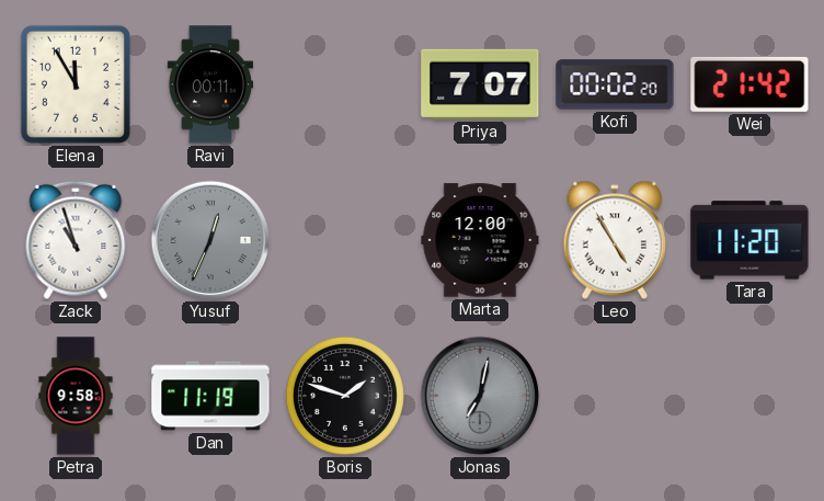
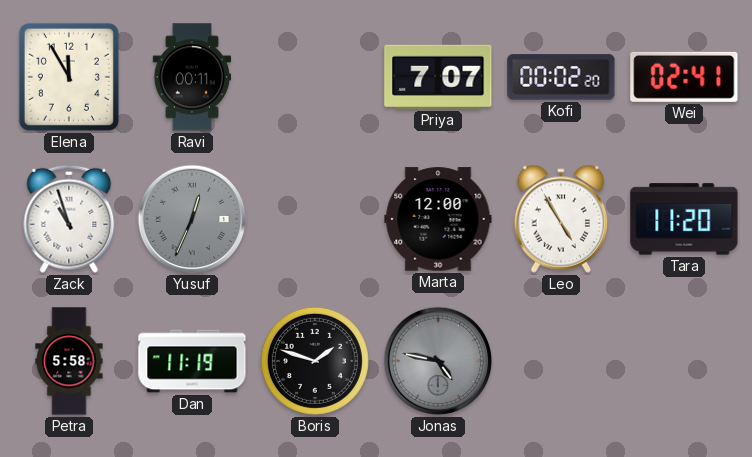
Wei: 21:42 -> 02:41 (684, 77)
Petra: 9:58 -> 5:58 (69, 361)
Jonas: 7:02 -> 4:47 (438, 361)
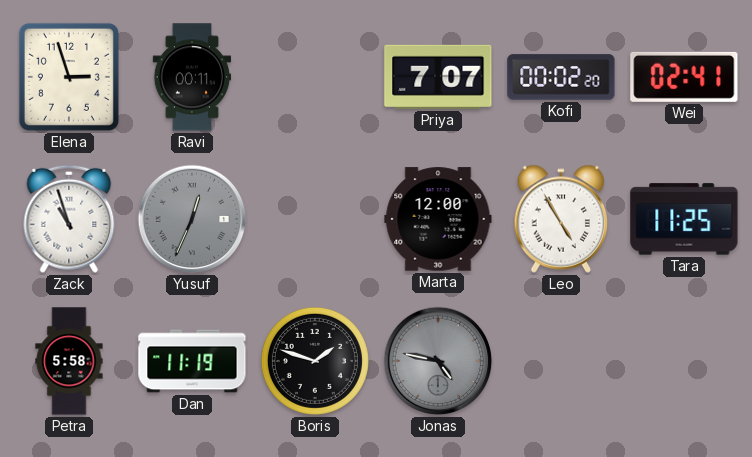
Elena: 11:55 -> 2:57 (69, 77)
Tara: 11:20 -> 11:25 (684, 219)
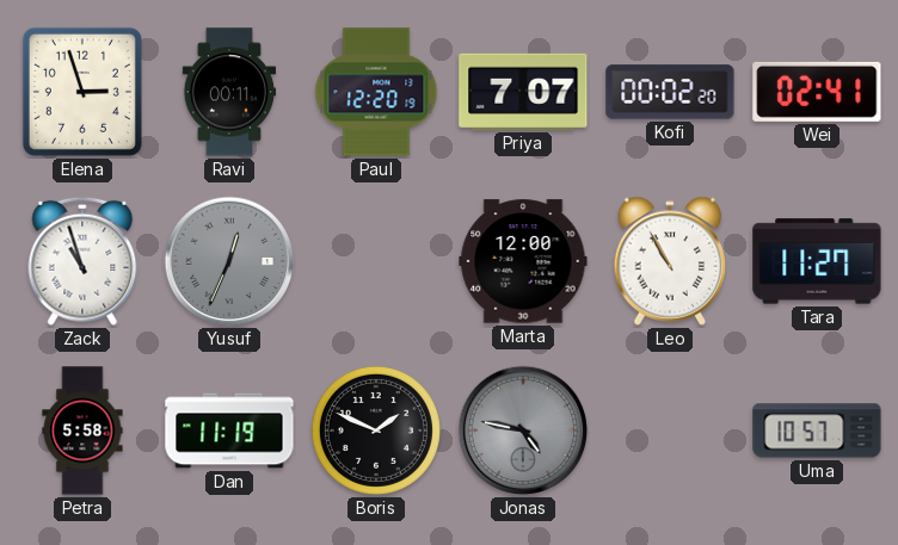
Paul: none -> 12:20 (376, 92)
Leo: 4:55 -> 10:55 (670, 261)
Tara: 11:25 -> 11:27 (817, 261)
Boris: 1:48 -> 1:49 (376, 431)
Uma: none -> 10:57 (817, 431)
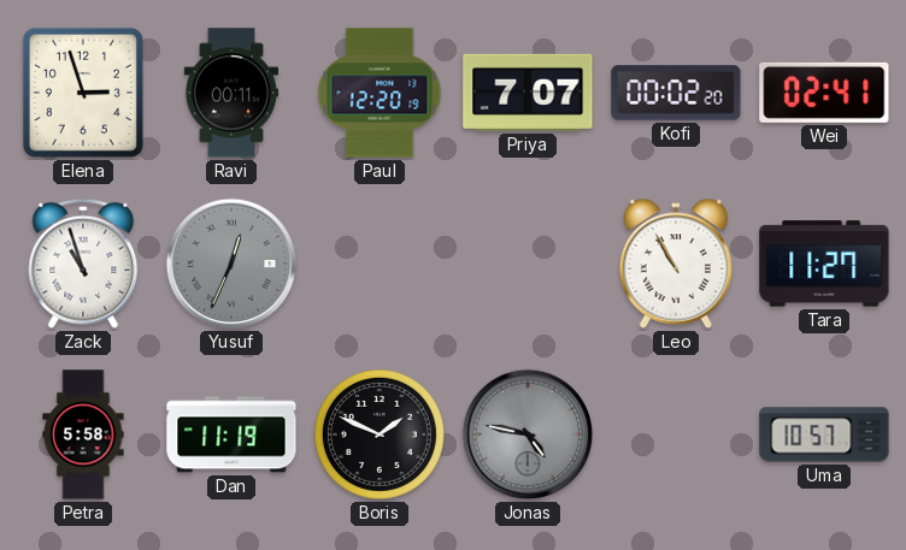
Marta: 12:00 -> none (523, 261)
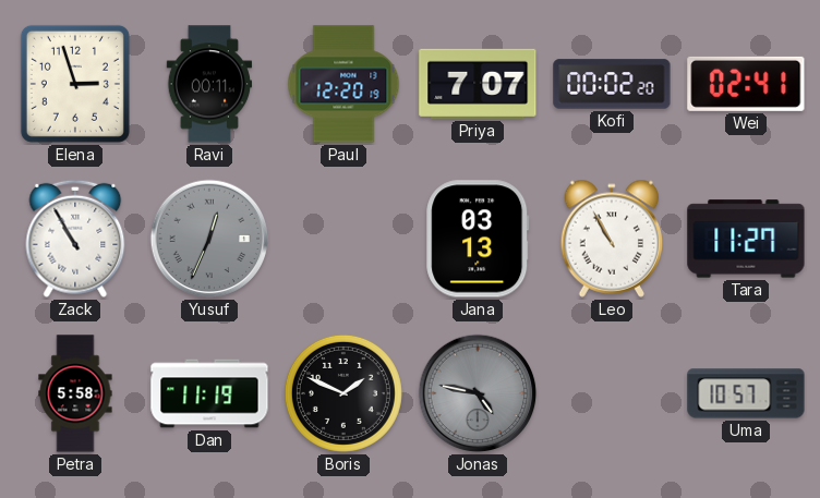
Zack: 10:57 -> 10:55 (75, 239)
Jana: none -> 03:13 (478, 239)
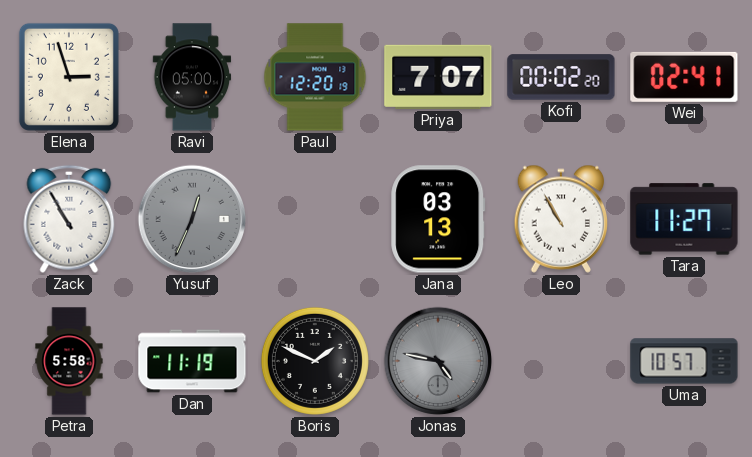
Ravi: 00:11 -> 05:00 (192, 77)
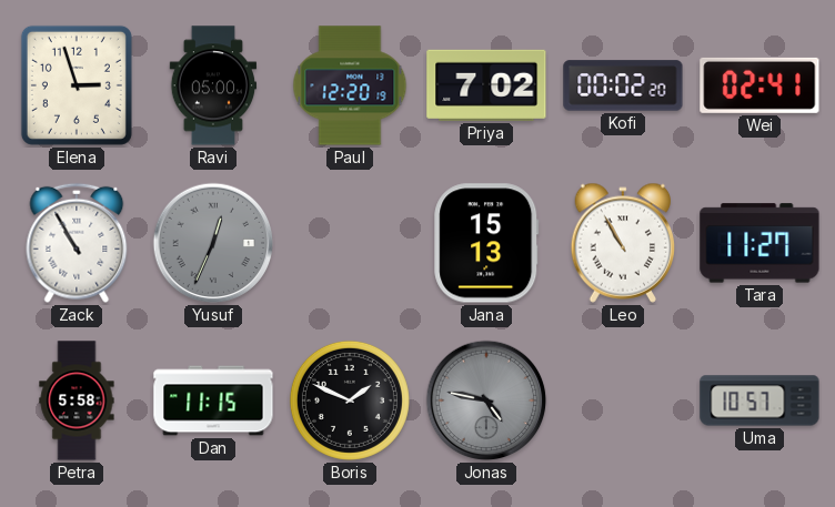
Priya: 7:07 -> 7:02 (486, 85)
Jana: 03:13 -> 15:13 (486, 243)
Dan: 11:19 -> 11:15 (213, 400)
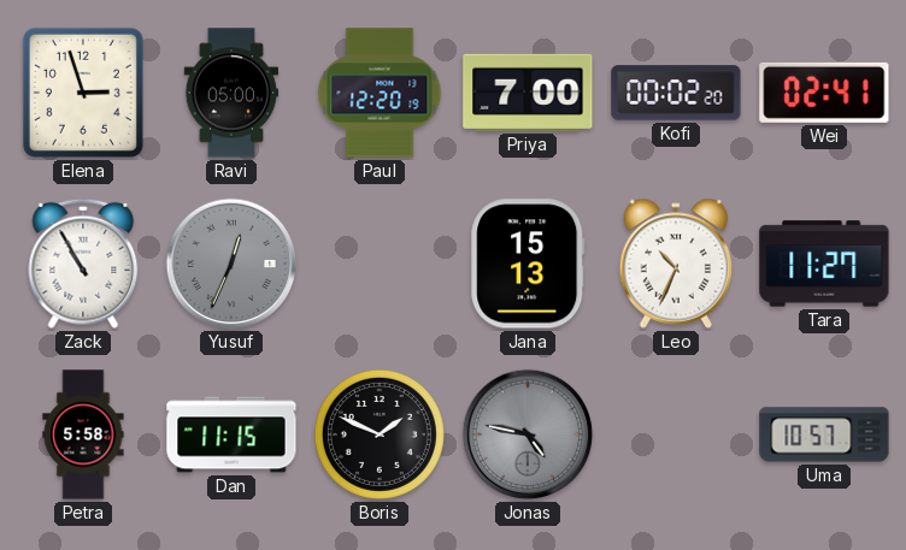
Priya: 7:02 -> 7:00 (528, 93)
Leo: 10:55 -> 10:34 (676, 264)
